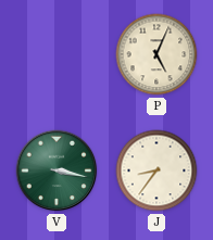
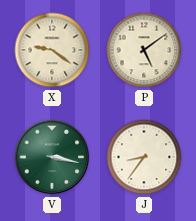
X: none -> 9:21 (52, 50)
P: 5:04 -> 5:09 (144, 50)
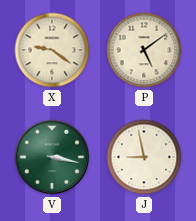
J: 8:36 -> 8:58 (144, 157)
